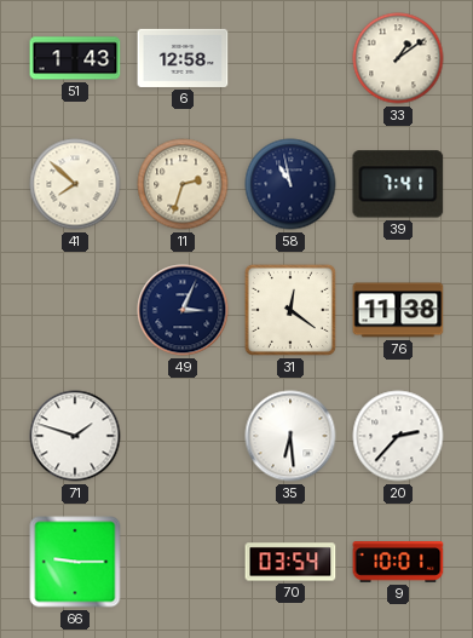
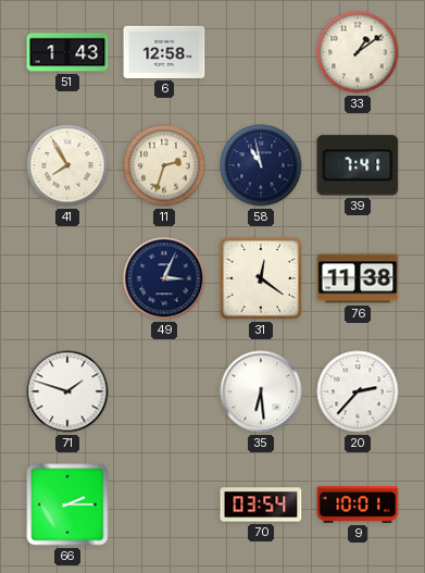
41: 7:52 -> 7:55 (67, 165)
66: 9:15 -> 2:15 (67, 505)
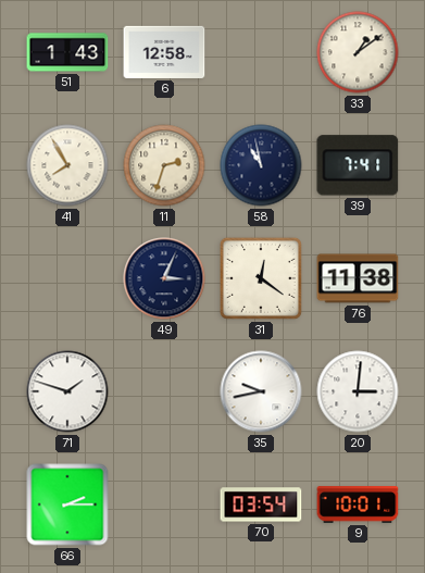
35: 6:29 -> 9:43 (261, 391)
20: 2:37 -> 3:01 (358, 391)
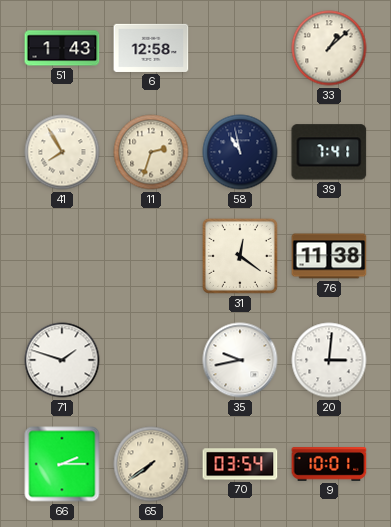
33: 1:09 -> 1:08 (329, 48)
49: 3:04 -> none (164, 278)
65: none -> 7:39 (151, 464)
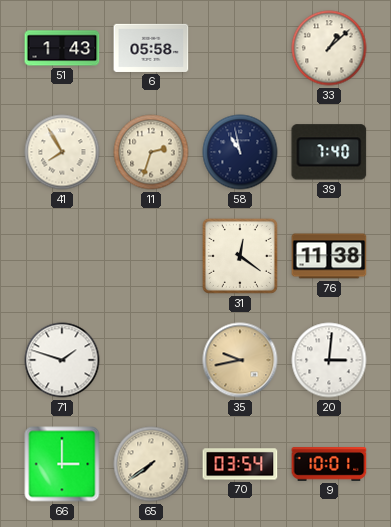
6: 12:58 -> 05:58 (151, 48)
39: 7:41 -> 7:40 (329, 152)
35 dial: white -> champagne (240, 360)
66: 2:15 -> 3:00 (62, 464)
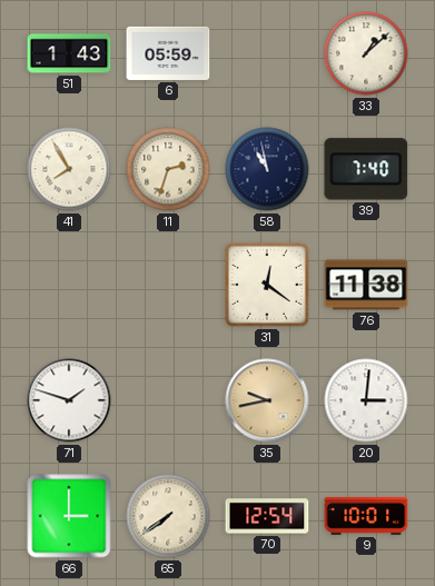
6: 05:58 -> 05:59 (168, 53)
70: 03:54 -> 12:54 (267, 516)
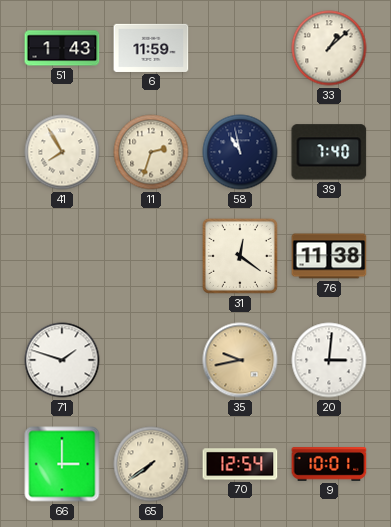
6: 05:59 -> 11:59 (151, 48)
